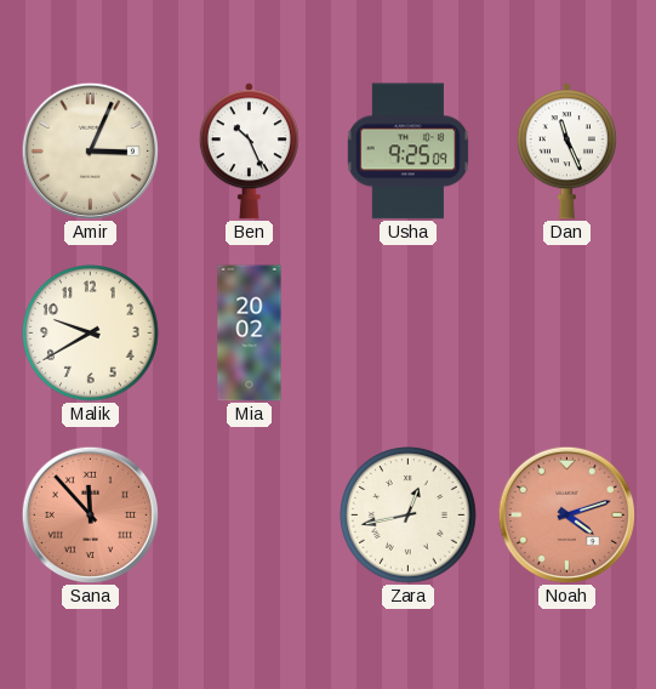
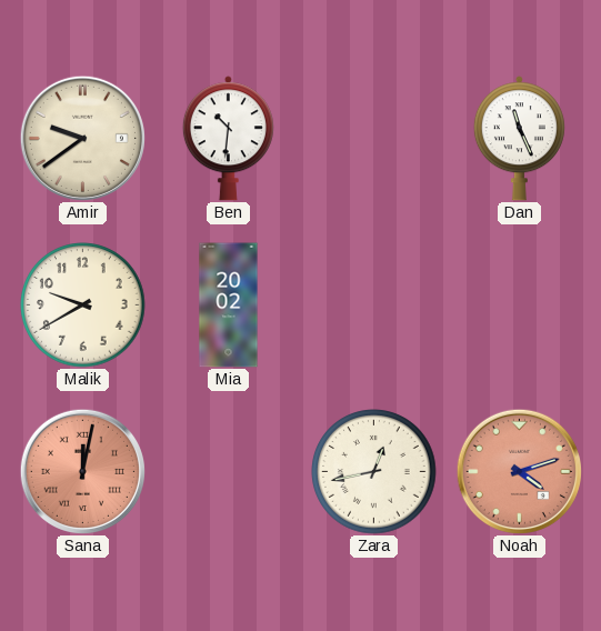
Amir: 3:04 -> 9:39 (82, 138)
Ben: 10:26 -> 10:31 (228, 139)
Usha: 9:25 -> none (407, 152)
Sana: 11:53 -> 12:02 (82, 471)
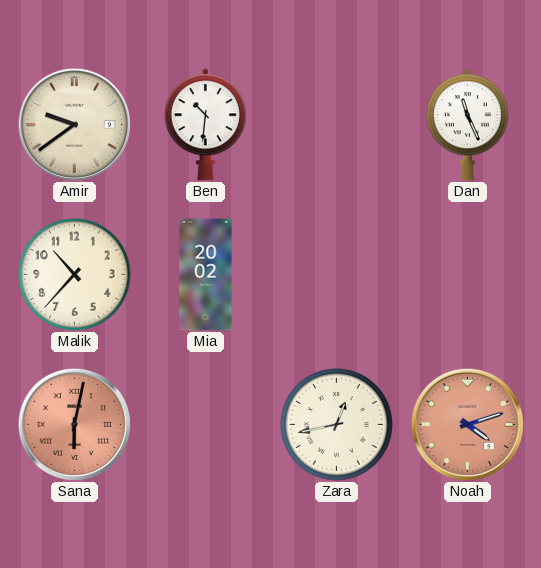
Malik: 9:40 -> 10:37 (75, 275)
Sana: 12:02 -> 6:02 (74, 424)
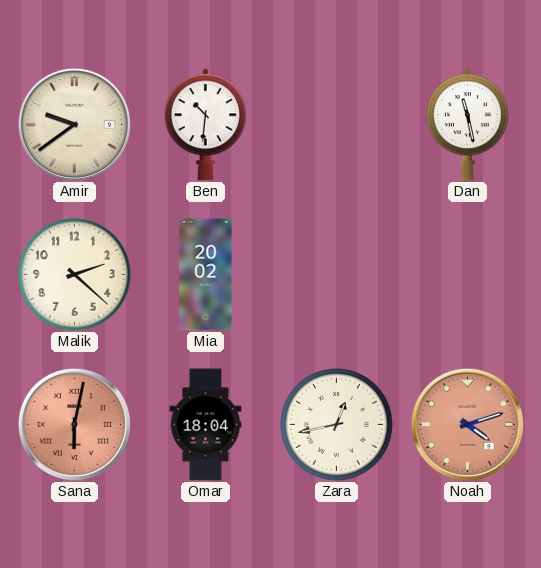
Dan: 11:26 -> 11:28 (467, 125)
Malik: 10:37 -> 2:22 (75, 275)
Omar: none -> 18:04 (206, 425)
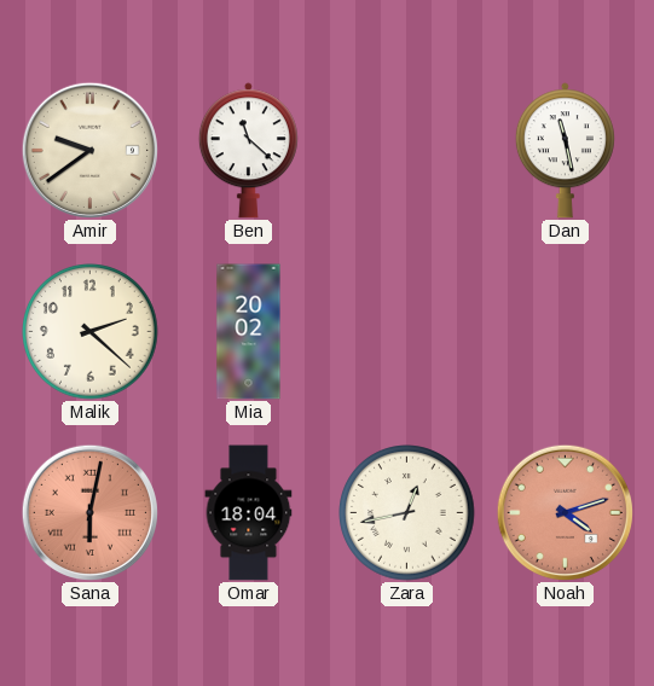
Ben: 10:31 -> 11:22 (248, 151)
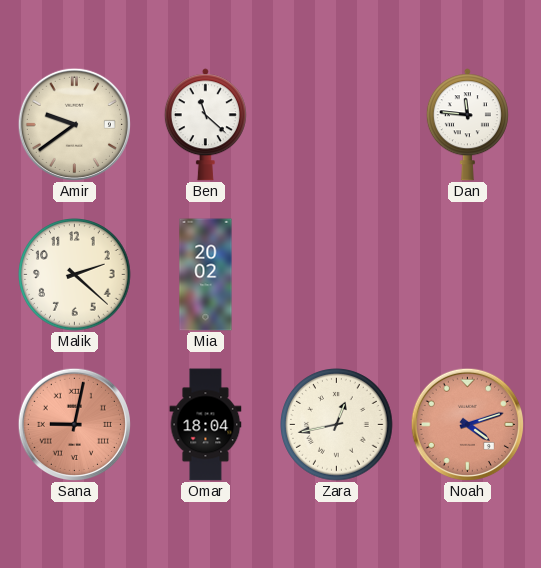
Dan: 11:28 -> 11:46 (467, 125)
Sana: 6:02 -> 9:02 (74, 424)
